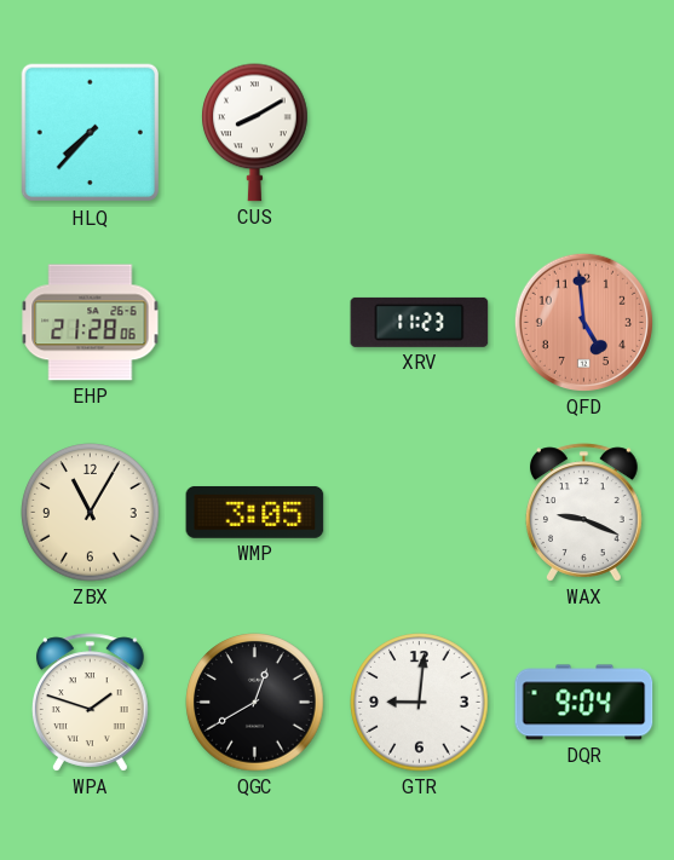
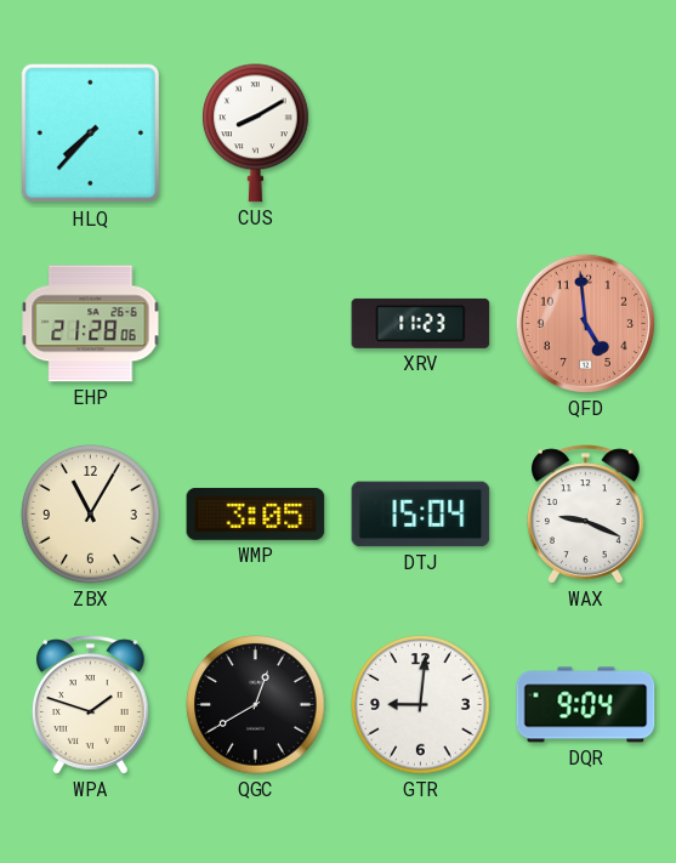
DTJ: none -> 15:04 (421, 515)
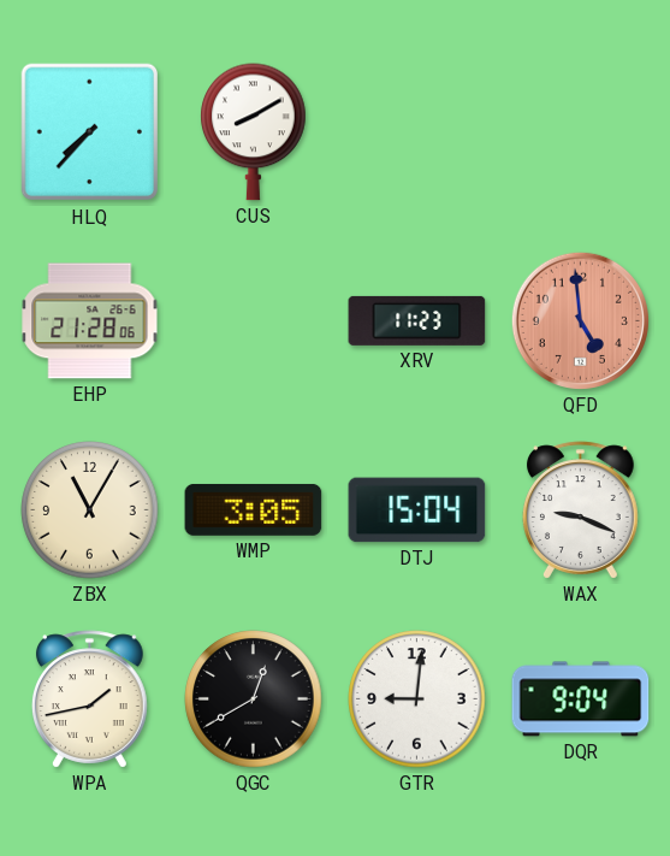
WPA: 1:48 -> 1:43 (90, 699)
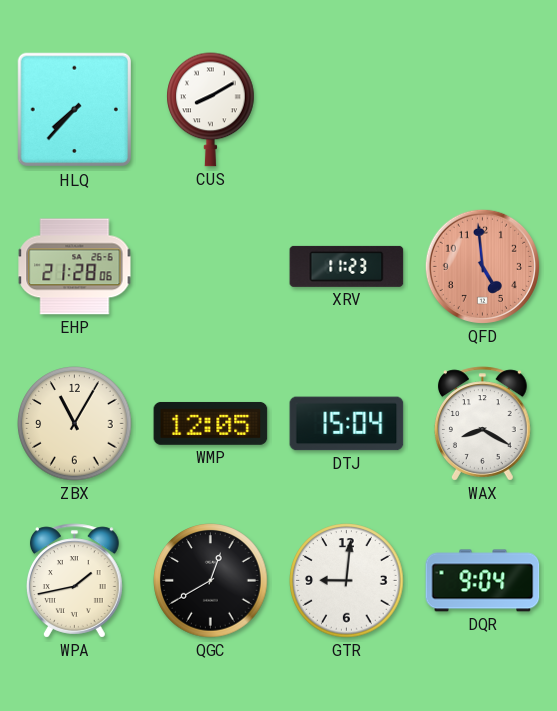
WMP: 3:05 -> 12:05 (211, 423)
WAX: 9:19 -> 8:20 (483, 424)
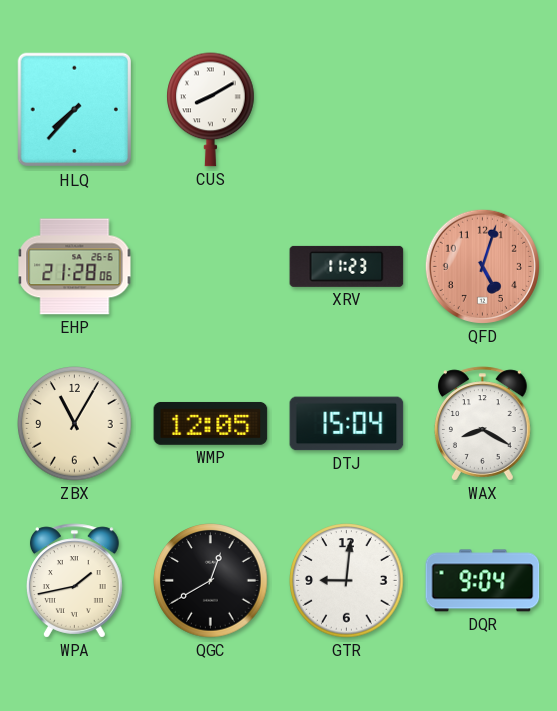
QFD: 4:59 -> 5:03 (482, 266)
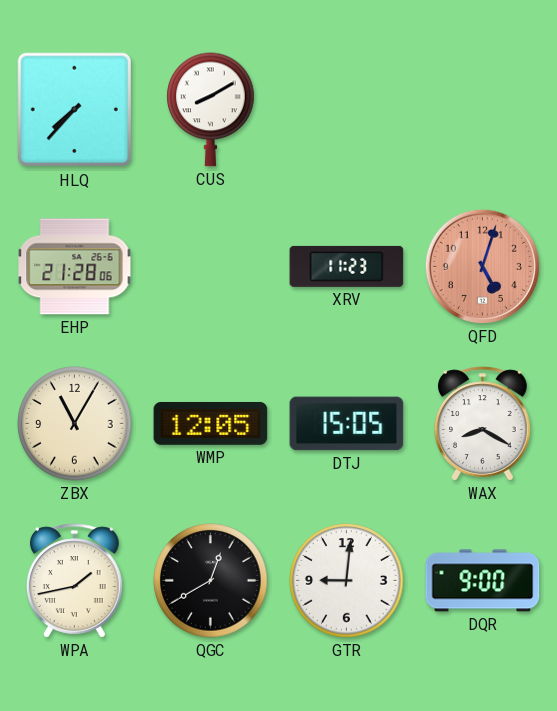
DTJ: 15:04 -> 15:05 (347, 424)
DQR: 9:04 -> 9:00 (483, 581)
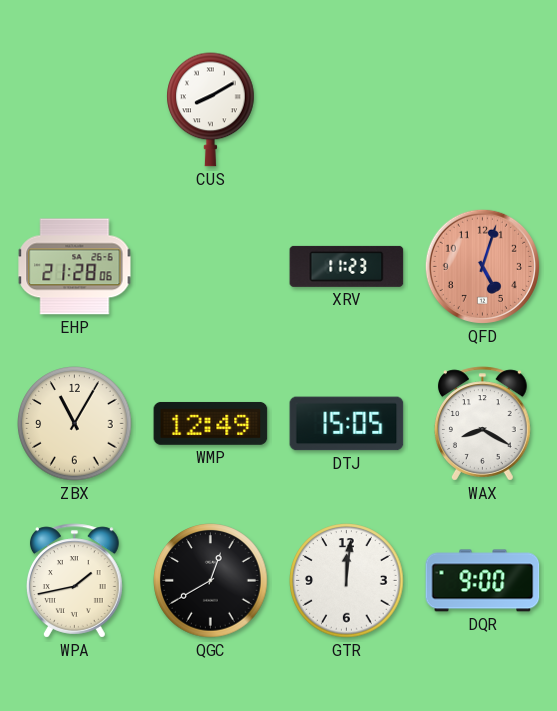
HLQ: 7:37 -> none (75, 110)
WMP: 12:05 -> 12:49 (211, 423)
GTR: 9:01 -> 12:01 (347, 581)
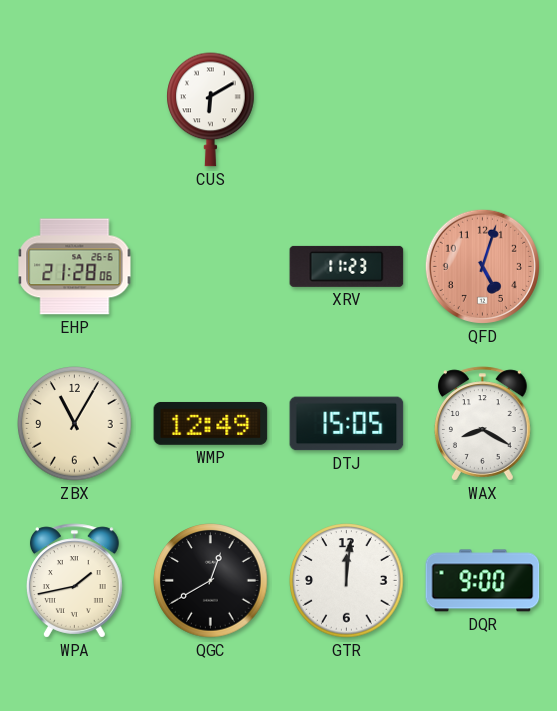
CUS: 8:10 -> 6:10 (211, 110)
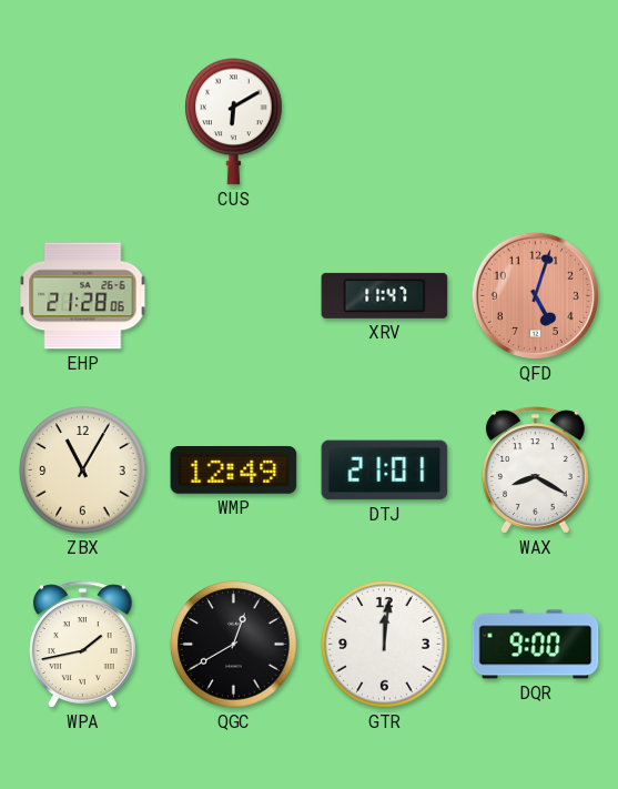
XRV: 11:23 -> 11:47 (385, 295)
DTJ: 15:05 -> 21:01 (385, 471)
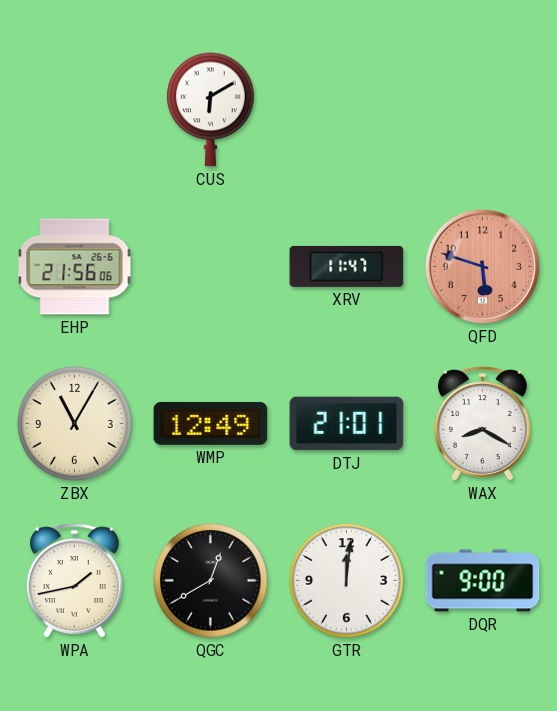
EHP: 21:28 -> 21:56 (75, 267)
QFD: 5:03 -> 5:48 (482, 266)
